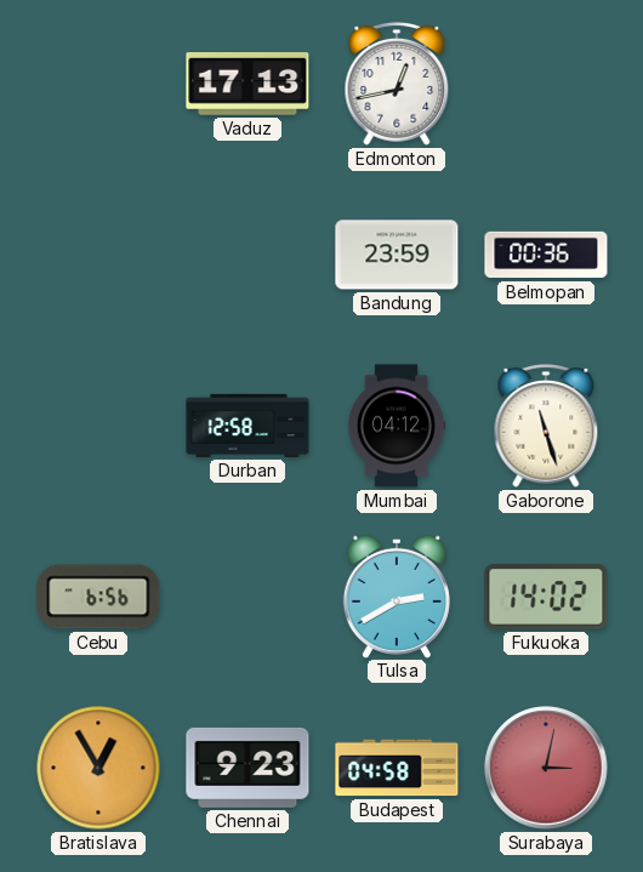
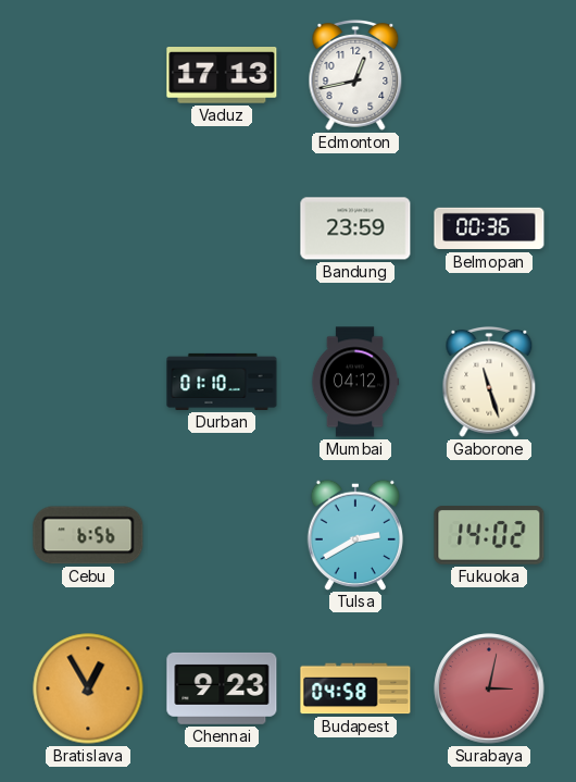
Durban: 12:58 -> 01:10 (222, 382)
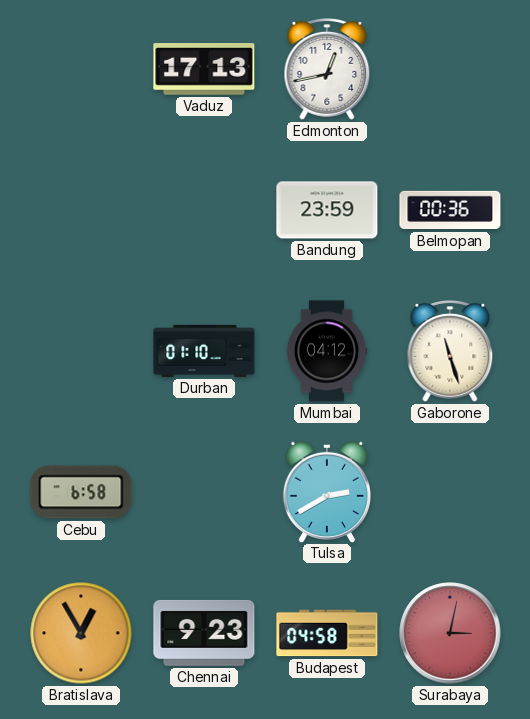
Cebu: 6:56 -> 6:58 (81, 492)
Fukuoka: 14:02 -> none (489, 535)
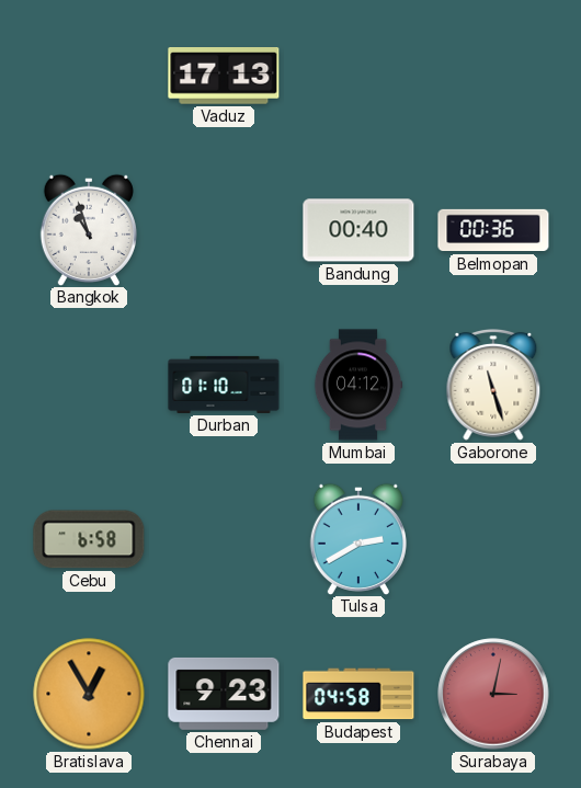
Edmonton: 12:43 -> none (327, 69)
Bangkok: none -> 10:57 (89, 229)
Bandung: 23:59 -> 00:40 (358, 230)
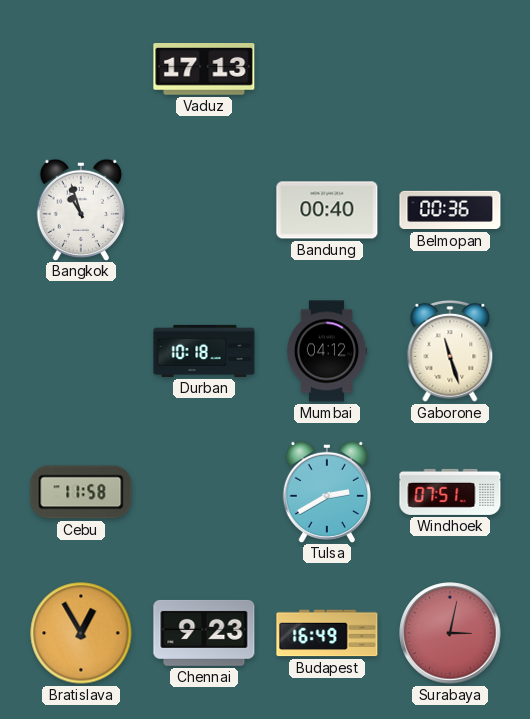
Durban: 01:10 -> 10:18 (204, 351)
Cebu: 6:58 -> 11:58 (81, 492)
Windhoek: none -> 07:51 (450, 492)
Budapest: 04:58 -> 16:49 (327, 633)
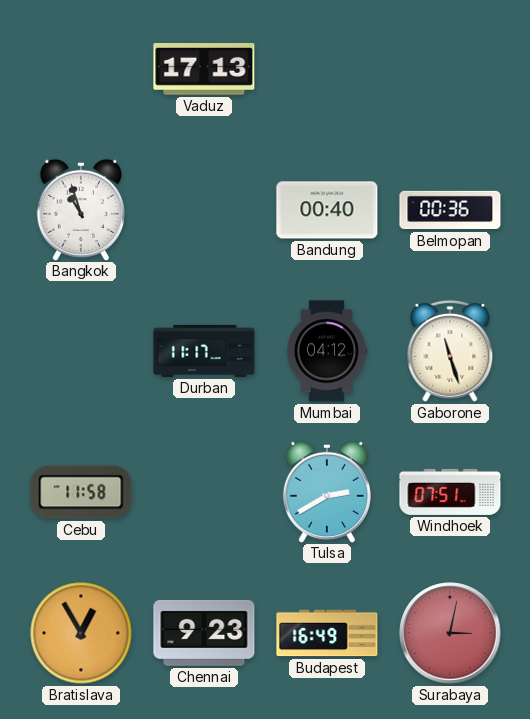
Durban: 10:18 -> 11:17 (204, 351)
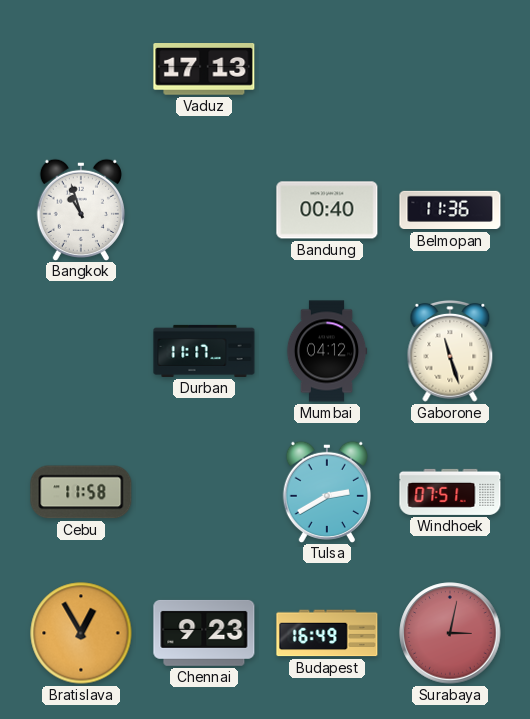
Belmopan: 00:36 -> 11:36 (450, 210)
